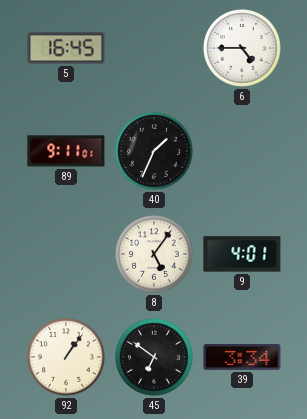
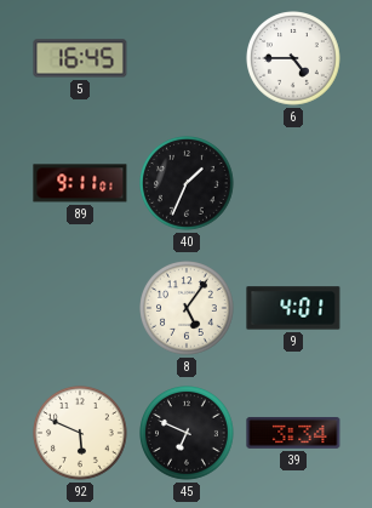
92: 1:06 -> 5:49 (81, 434)
45: 6:51 -> 6:49 (188, 434)
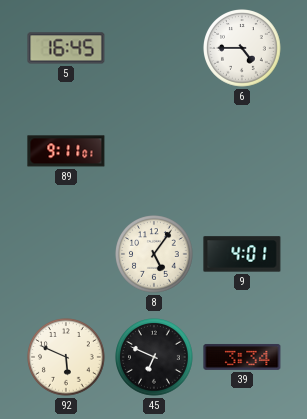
40: 1:34 -> none (188, 184)
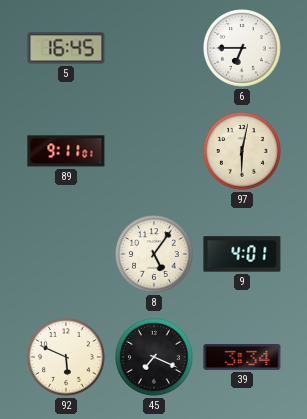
6: 4:45 -> 6:45 (243, 49)
97: none -> 6:02 (243, 152)
45: 6:49 -> 7:19 (155, 358)
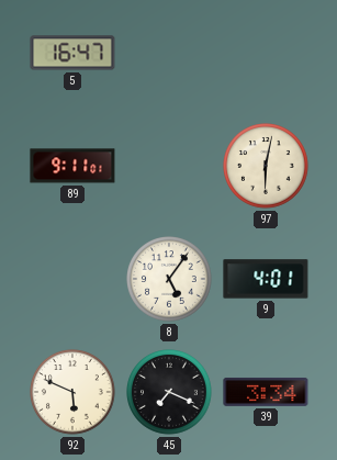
5: 16:45 -> 16:47 (72, 53)
6: 6:45 -> none (243, 49)
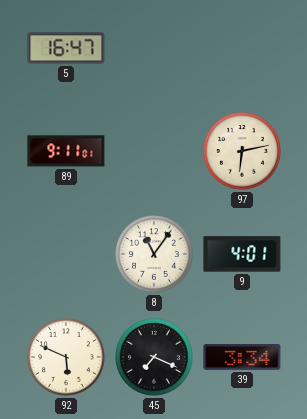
97: 6:02 -> 6:13 (243, 152)
8: 5:06 -> 11:06 (155, 255)
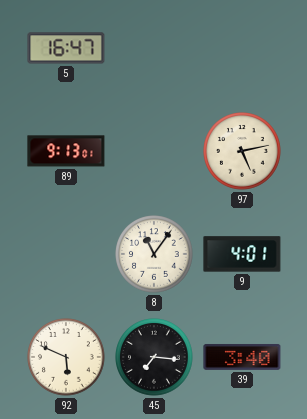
89: 9:11 -> 9:13 (66, 151)
97: 6:13 -> 5:13 (243, 152)
45: 7:19 -> 7:16 (155, 358)
39: 3:34 -> 3:40 (242, 357)
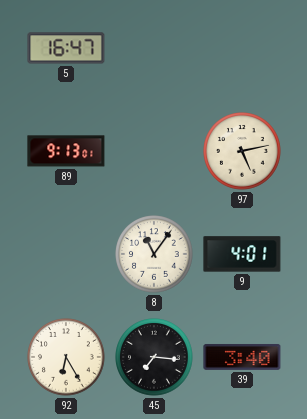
92: 5:49 -> 6:25 (67, 358)
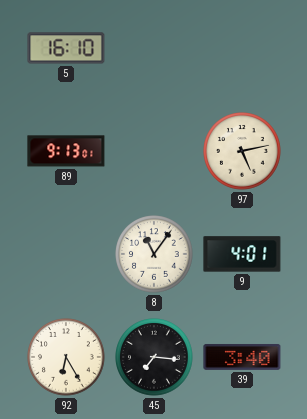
5: 16:47 -> 16:10 (66, 48)
